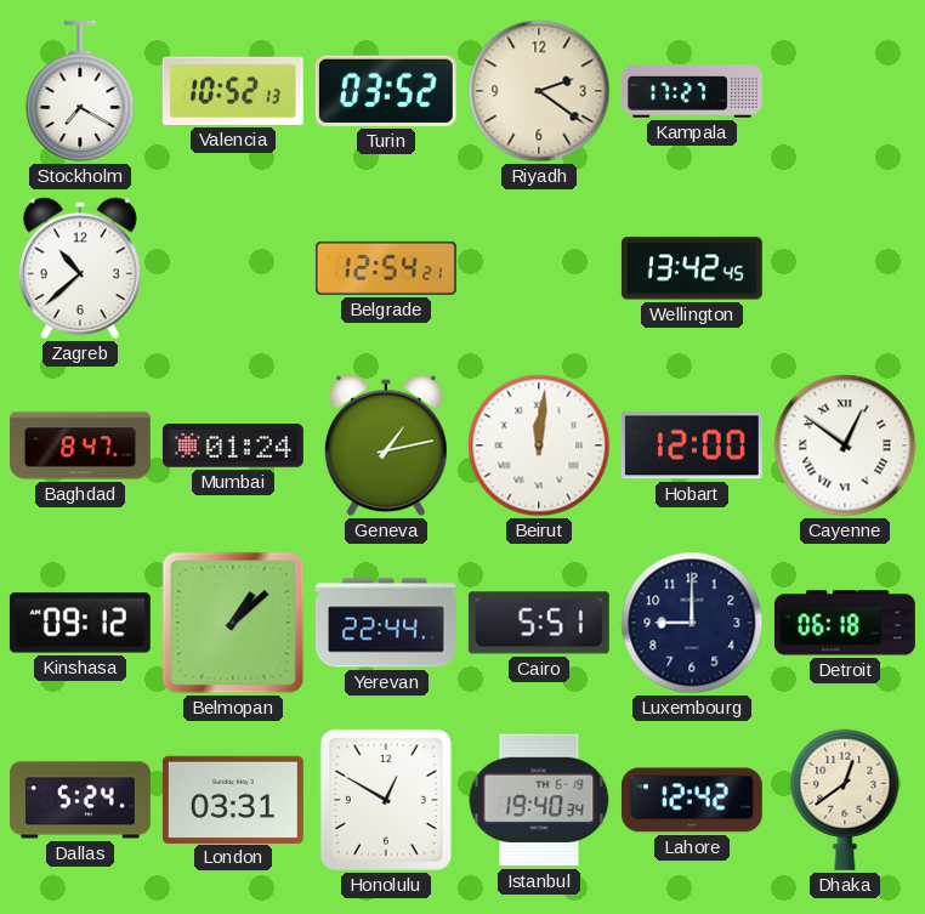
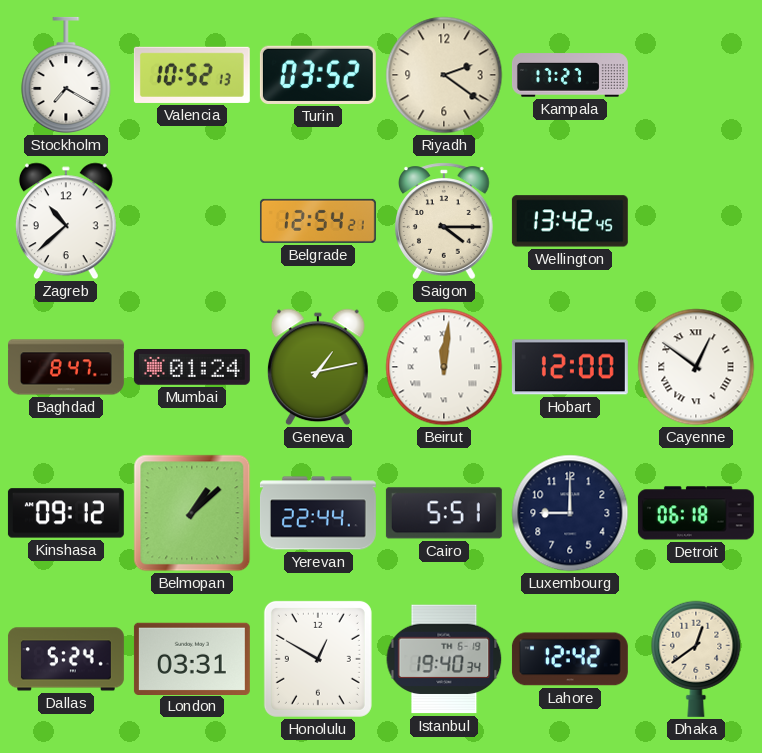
Saigon: none -> 4:15 (445, 221)
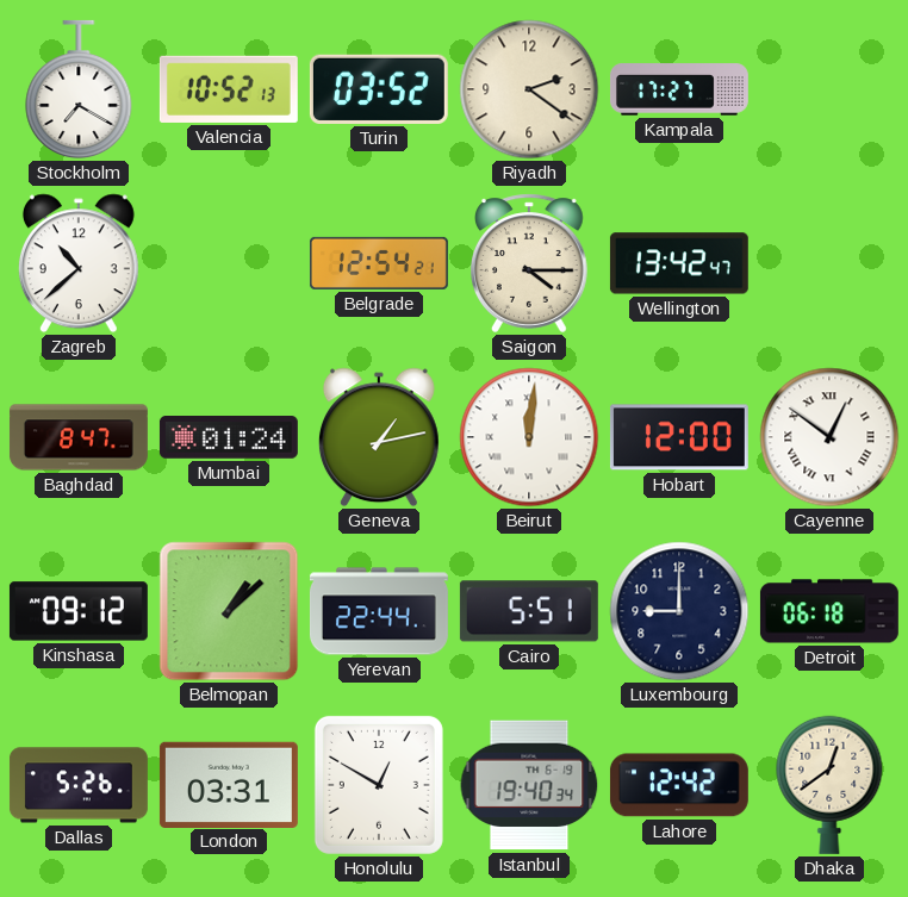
Wellington: 13:42:45 -> 13:42:47 (679, 263)
Dallas: 5:24 -> 5:26 (79, 785)
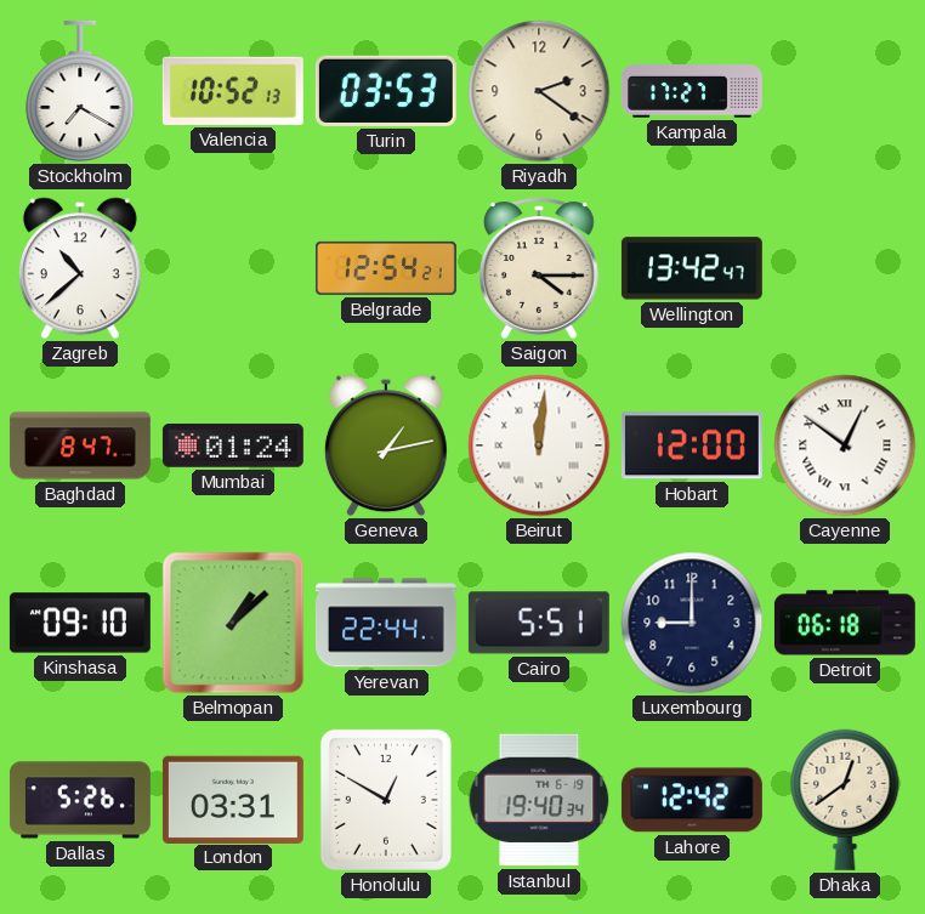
Turin: 03:52 -> 03:53 (386, 91)
Kinshasa: 09:12 -> 09:10 (80, 623)
